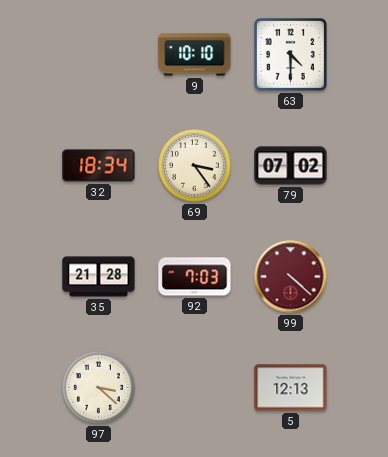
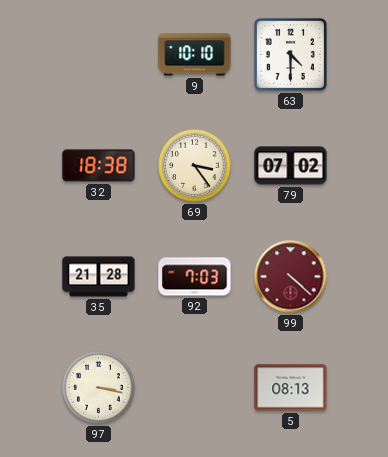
32: 18:34 -> 18:38 (99, 166)
97: 3:22 -> 3:17 (99, 388)
5: 12:13 -> 08:13 (291, 388)
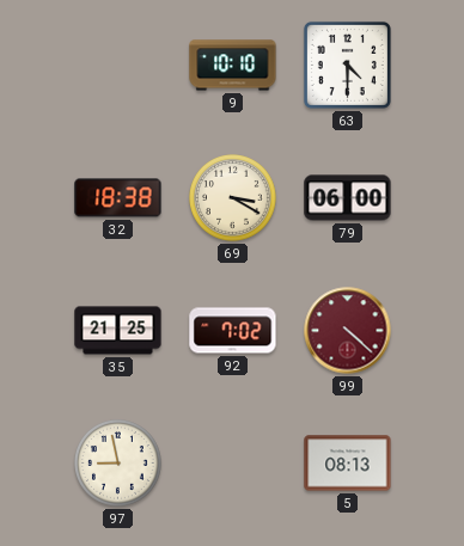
69: 3:24 -> 3:20 (233, 198)
79: 07:02 -> 06:00 (348, 198)
35: 21:28 -> 21:25 (118, 331)
92: 7:03 -> 7:02 (233, 331)
97: 3:17 -> 8:58 (118, 464)
